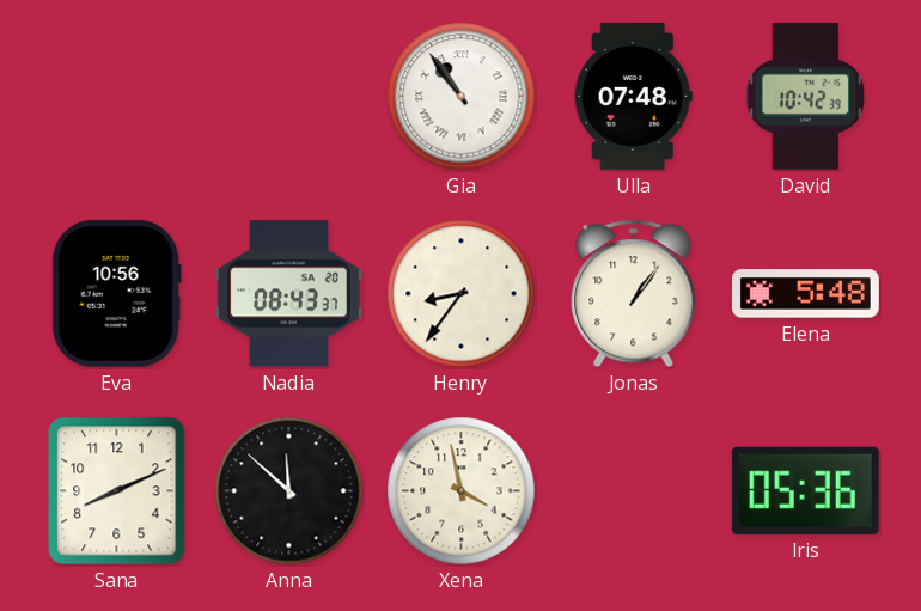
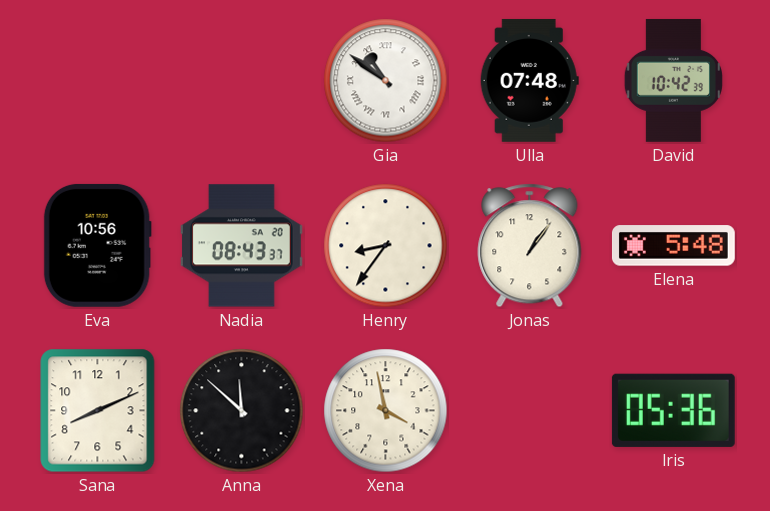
Gia: 10:54 -> 10:51 (386, 81)
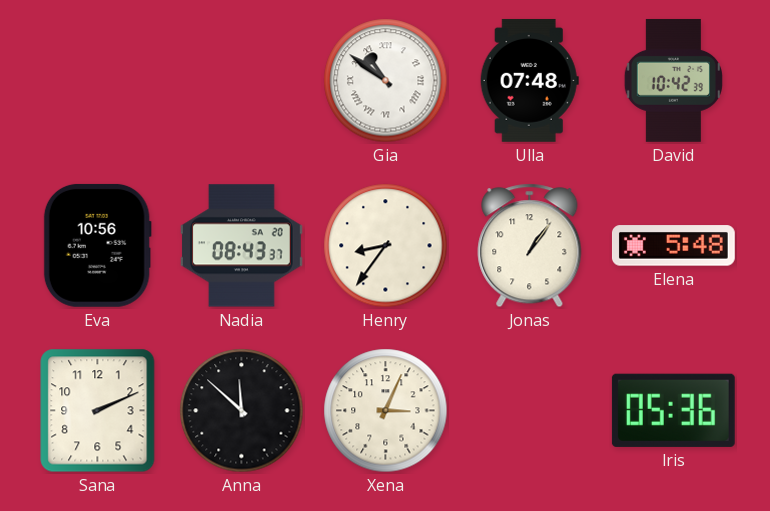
Sana: 8:11 -> 2:11 (98, 411)
Xena: 3:58 -> 3:04 (386, 411)
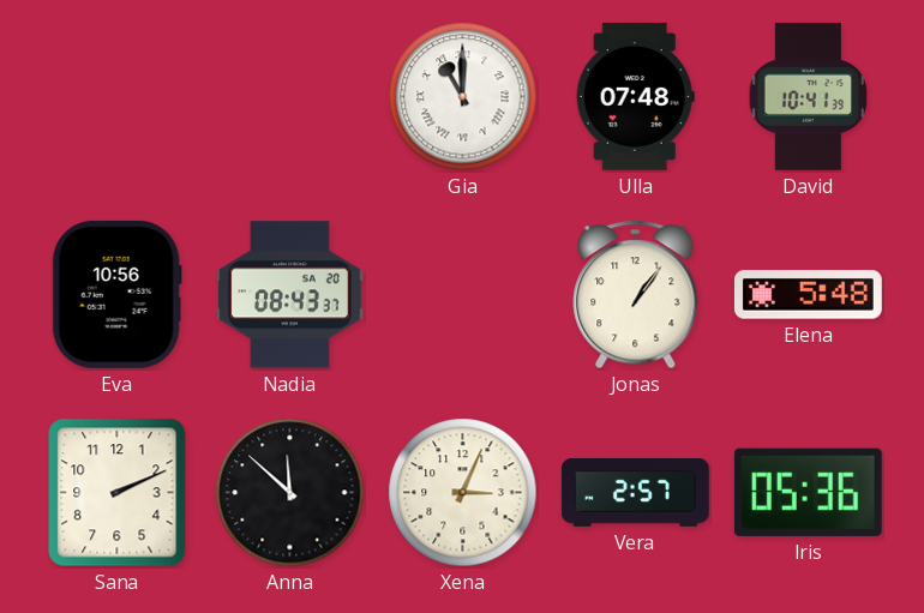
Gia: 10:51 -> 11:00 (463, 97)
David: 10:42 -> 10:41 (808, 96)
Henry: 8:36 -> none (386, 246)
Vera: none -> 2:57 (635, 492)
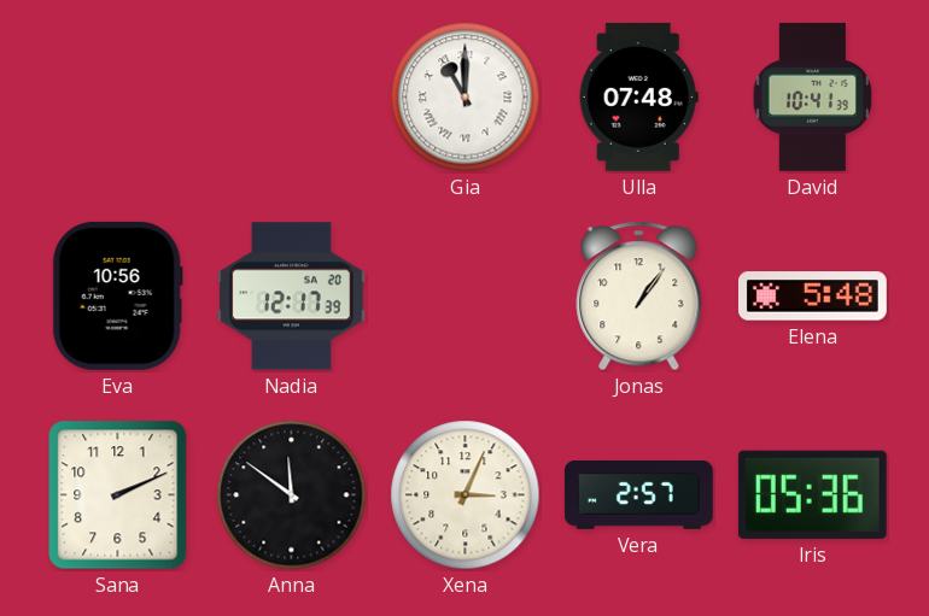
Nadia: 08:43 -> 12:17 (291, 297)
Anna: 11:52 -> 11:51 (292, 495)
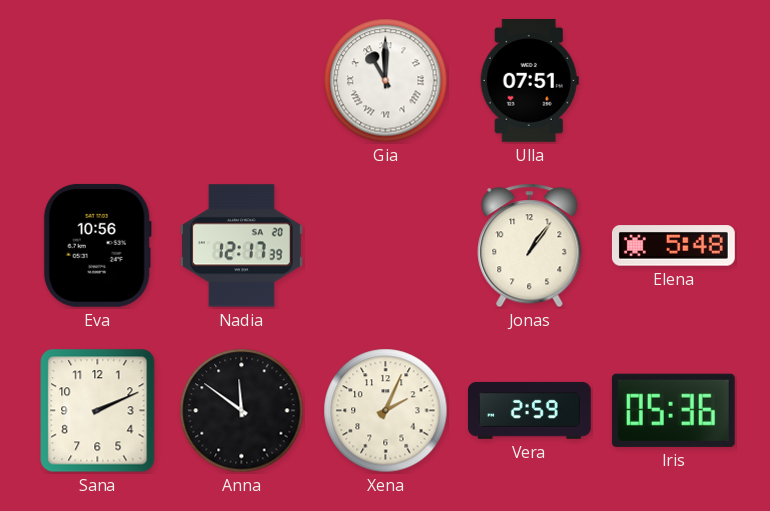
Ulla: 07:48 -> 07:51 (529, 80)
David: 10:41 -> none (812, 96)
Xena: 3:04 -> 2:04 (386, 411)
Vera: 2:57 -> 2:59 (529, 410)
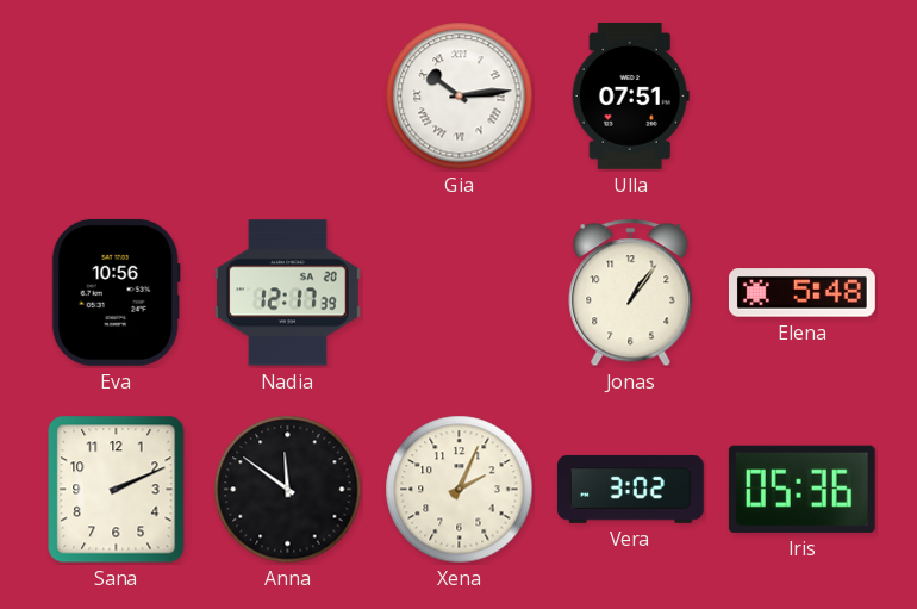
Gia: 11:00 -> 10:14 (460, 97)
Vera: 2:59 -> 3:02 (630, 489)
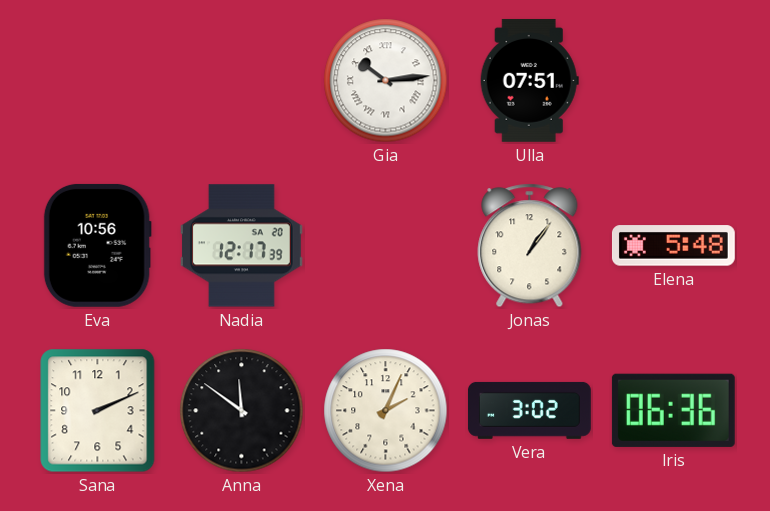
Iris: 05:36 -> 06:36 (673, 410)
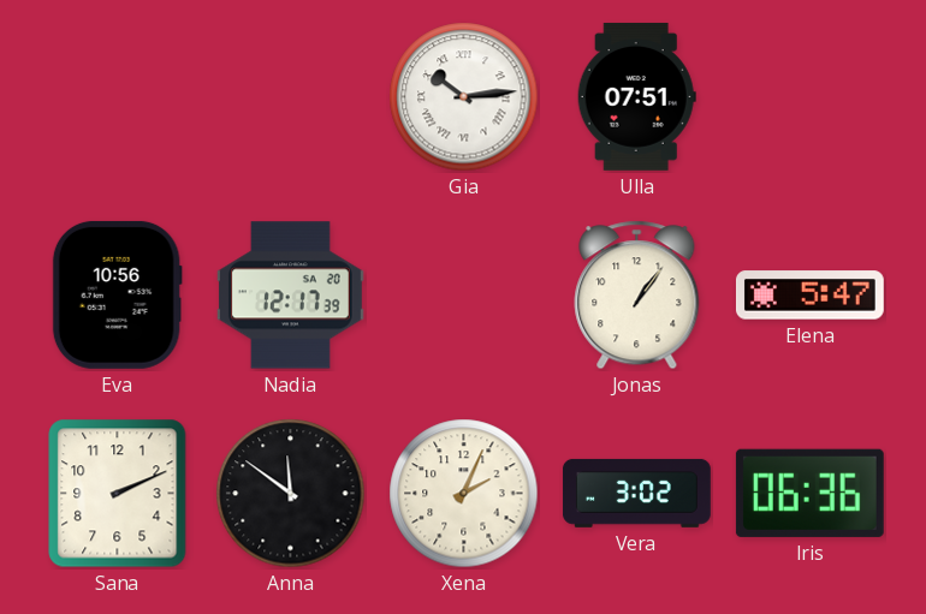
Elena: 5:48 -> 5:47 (809, 296)
